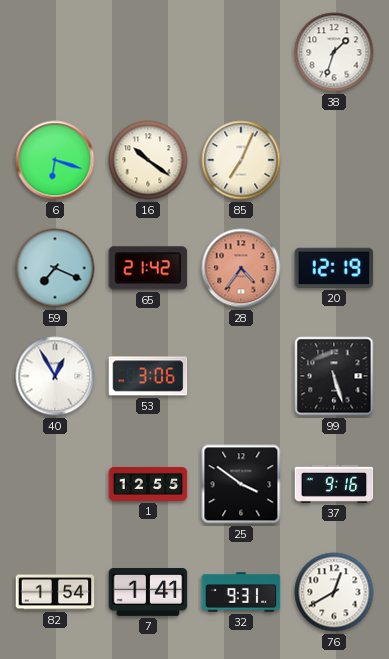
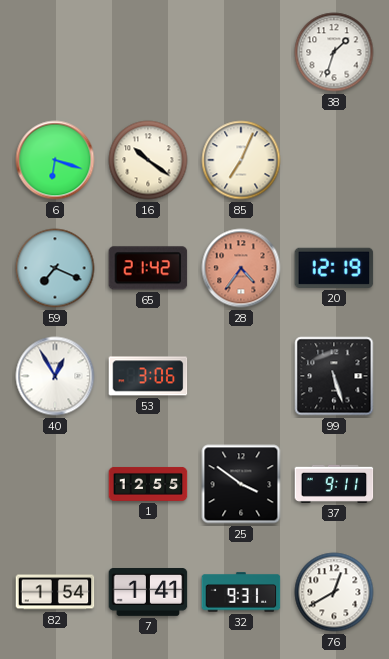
37: 9:16 -> 9:11 (334, 484)
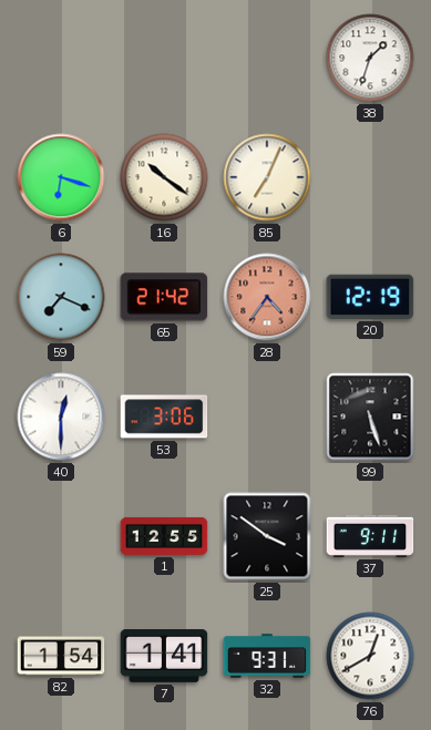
40: 12:55 -> 12:30 (61, 417)
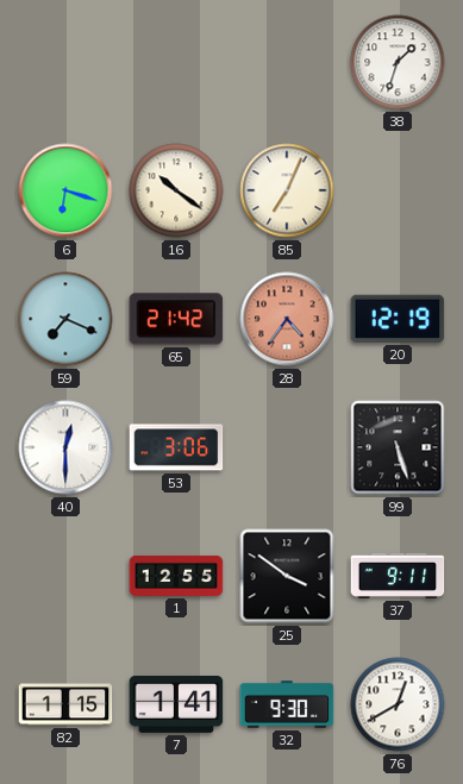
82: 1:54 -> 1:15 (65, 704)
32: 9:31 -> 9:30 (287, 704)
